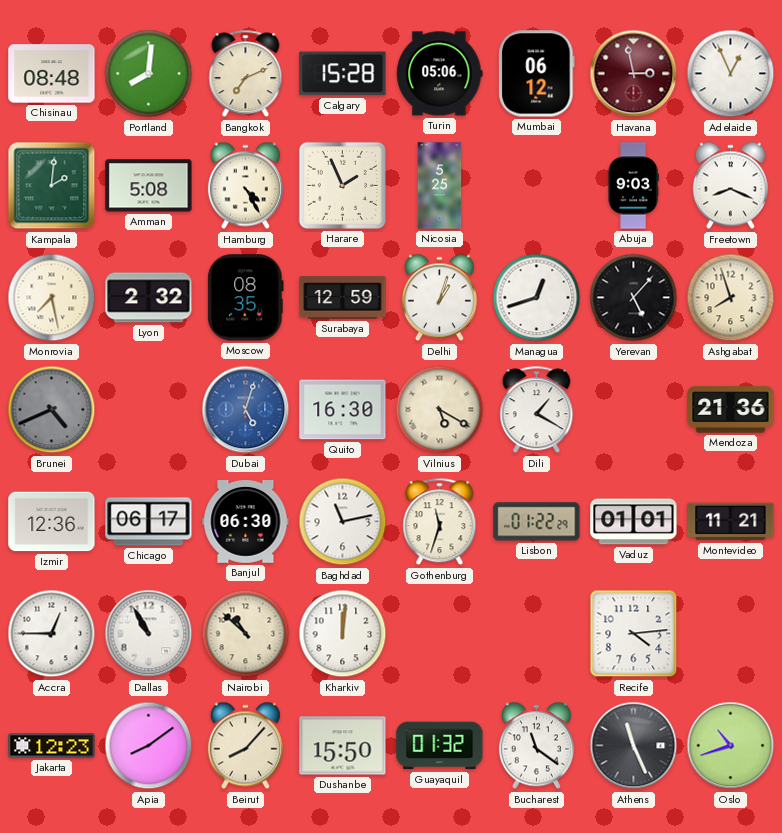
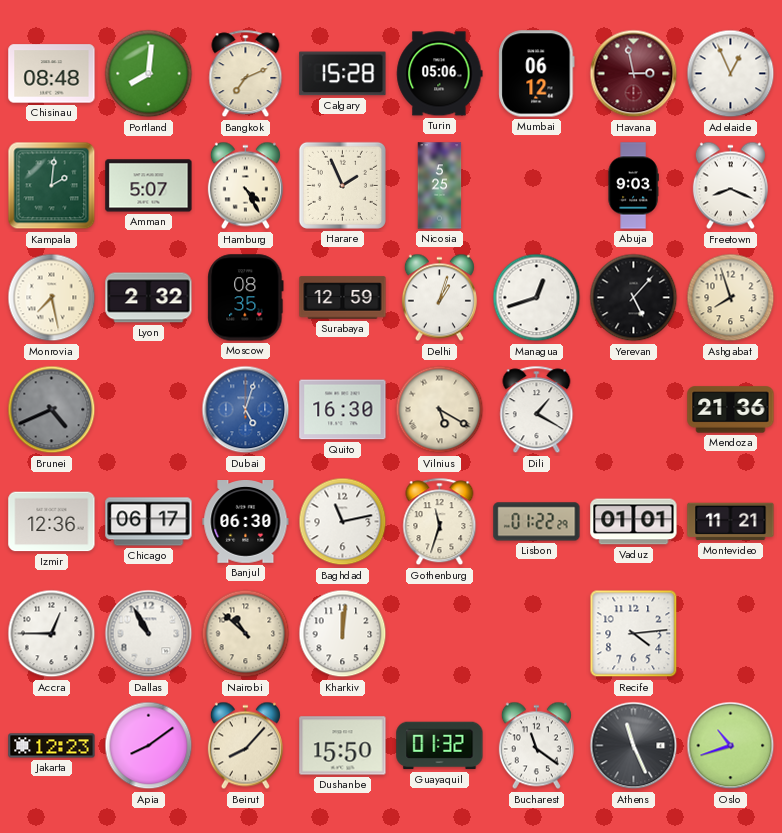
Amman: 5:08 -> 5:07 (149, 186)
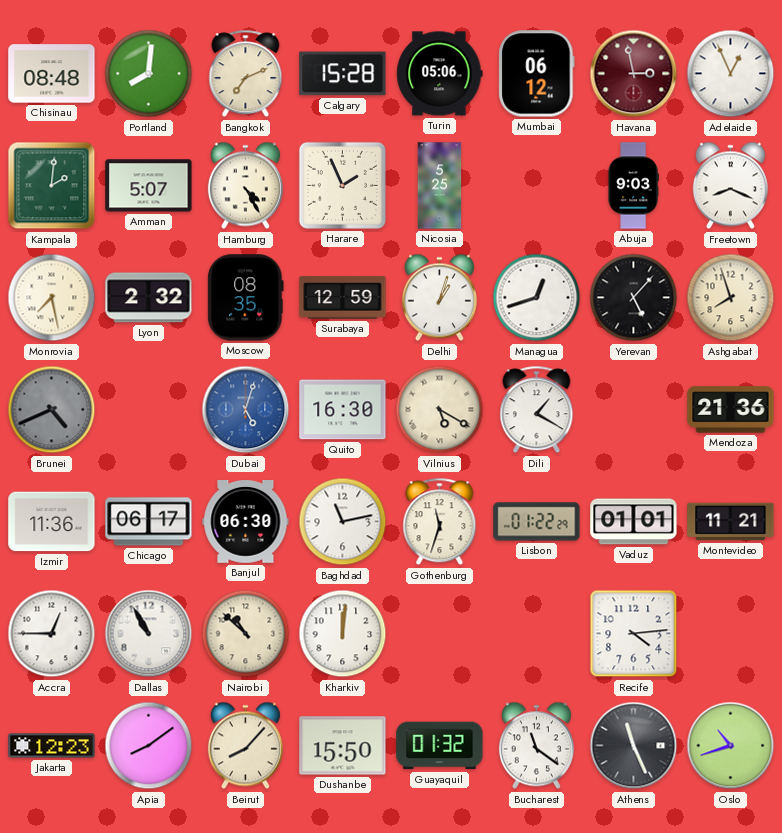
Izmir: 12:36 -> 11:36 (52, 522)
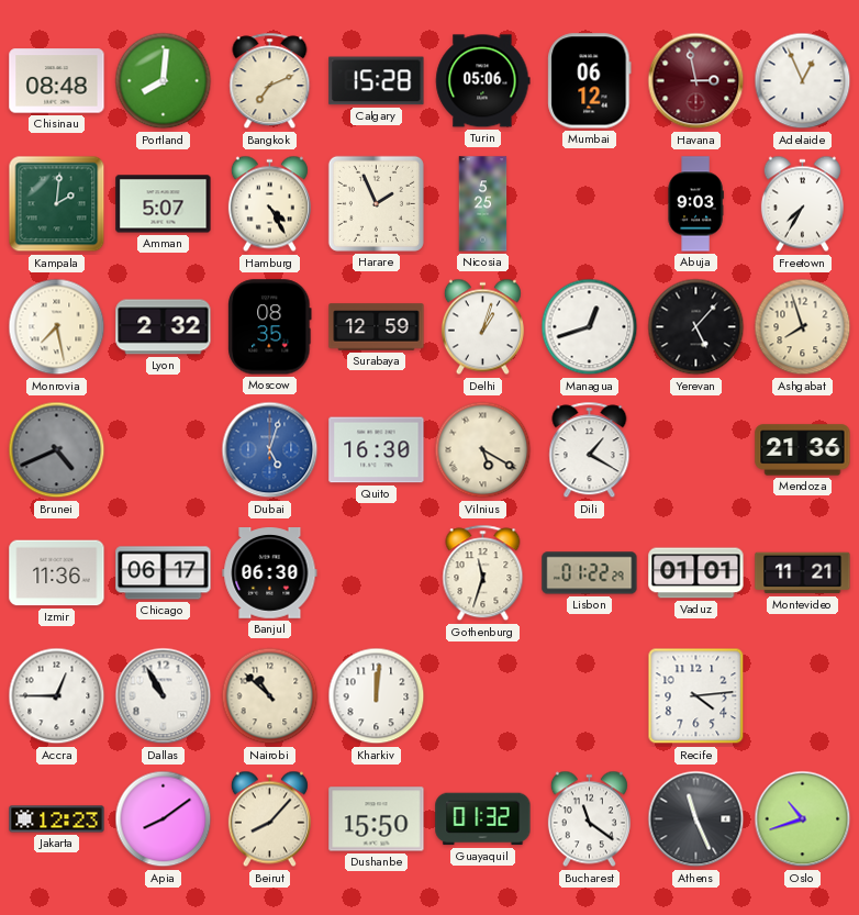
Freetown: 8:19 -> 7:35 (802, 204)
Baghdad: 11:13 -> none (343, 522)
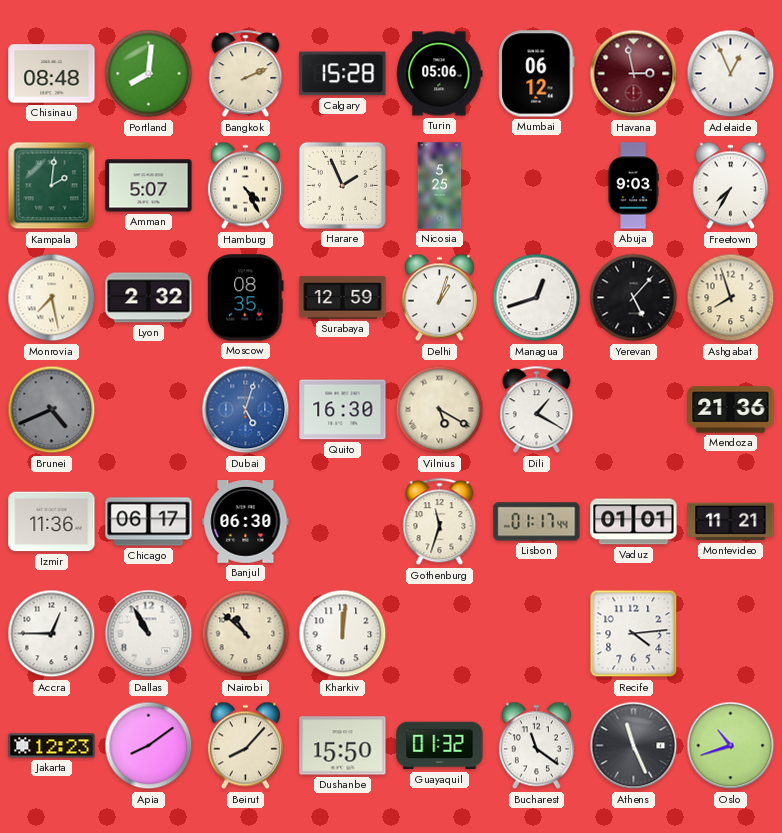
Bangkok: 7:11 -> 2:11 (246, 74)
Lisbon: 01:22 -> 01:17 (537, 522)
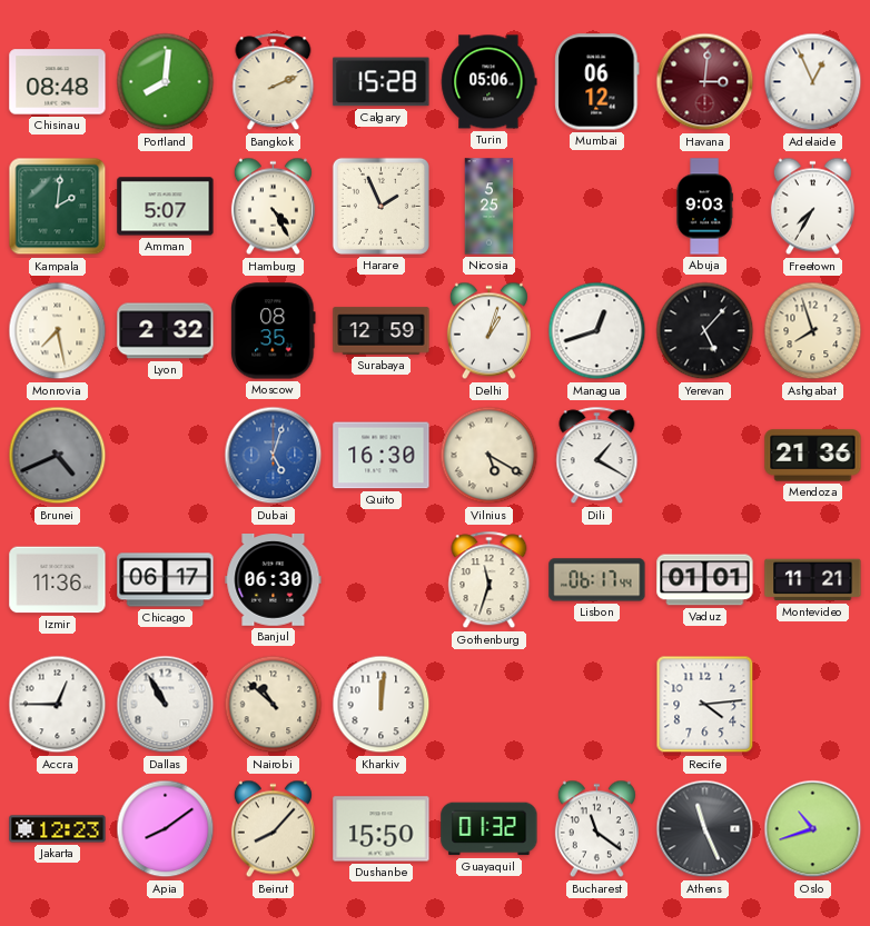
Havana: 2:58 -> 3:01 (705, 82)
Lisbon: 01:17 -> 06:17 (597, 580)
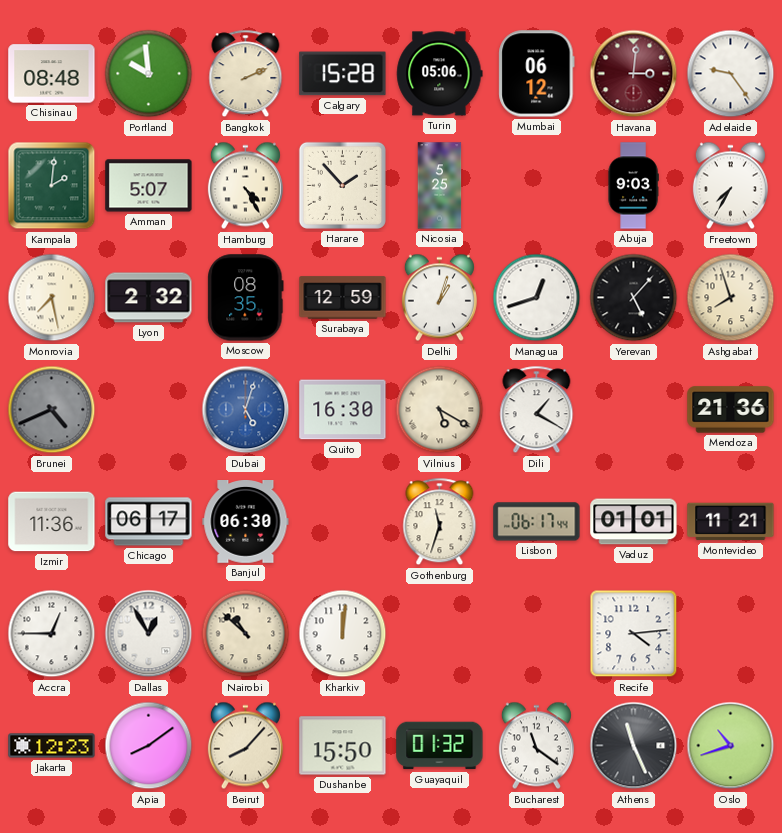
Portland: 8:01 -> 9:59 (149, 74)
Adelaide: 12:56 -> 9:24 (731, 74)
Harare: 1:56 -> 1:53 (342, 185)
Dallas: 10:55 -> 12:55 (149, 634)
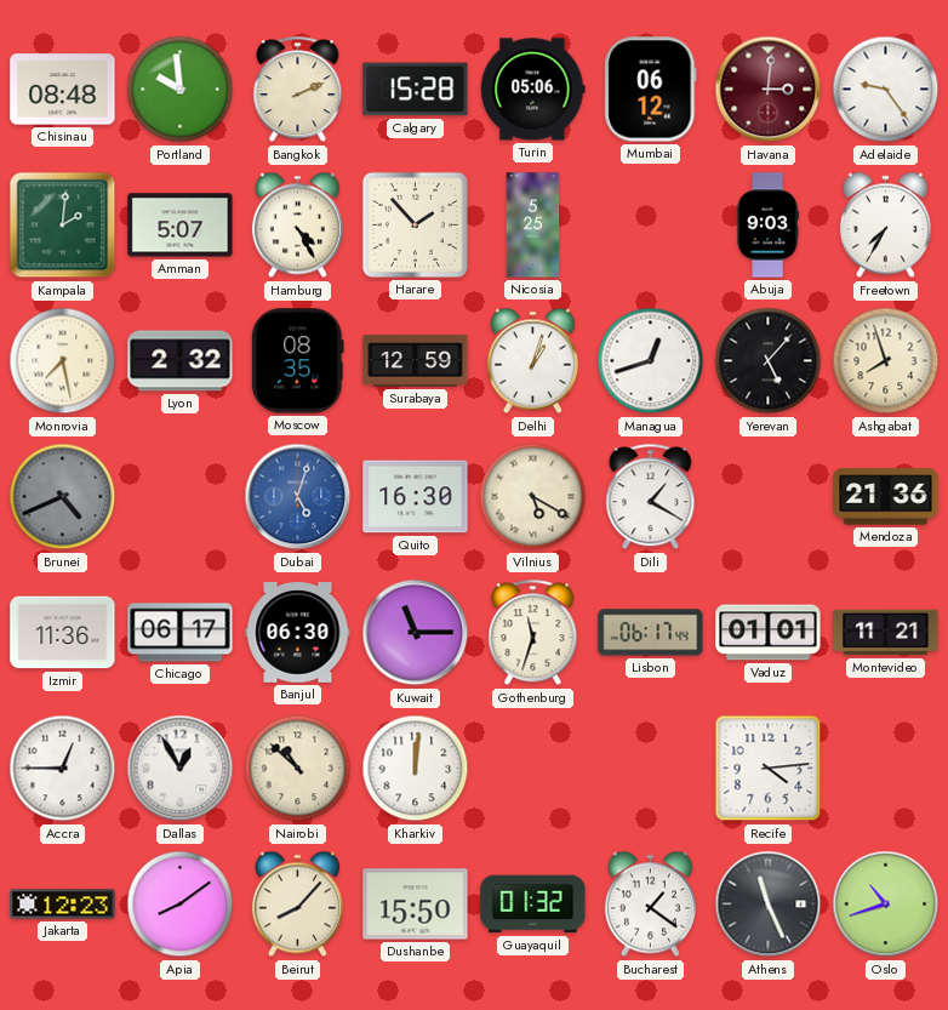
Kuwait: none -> 11:15 (416, 633)
Bucharest: 11:21 -> 1:21 (650, 905)
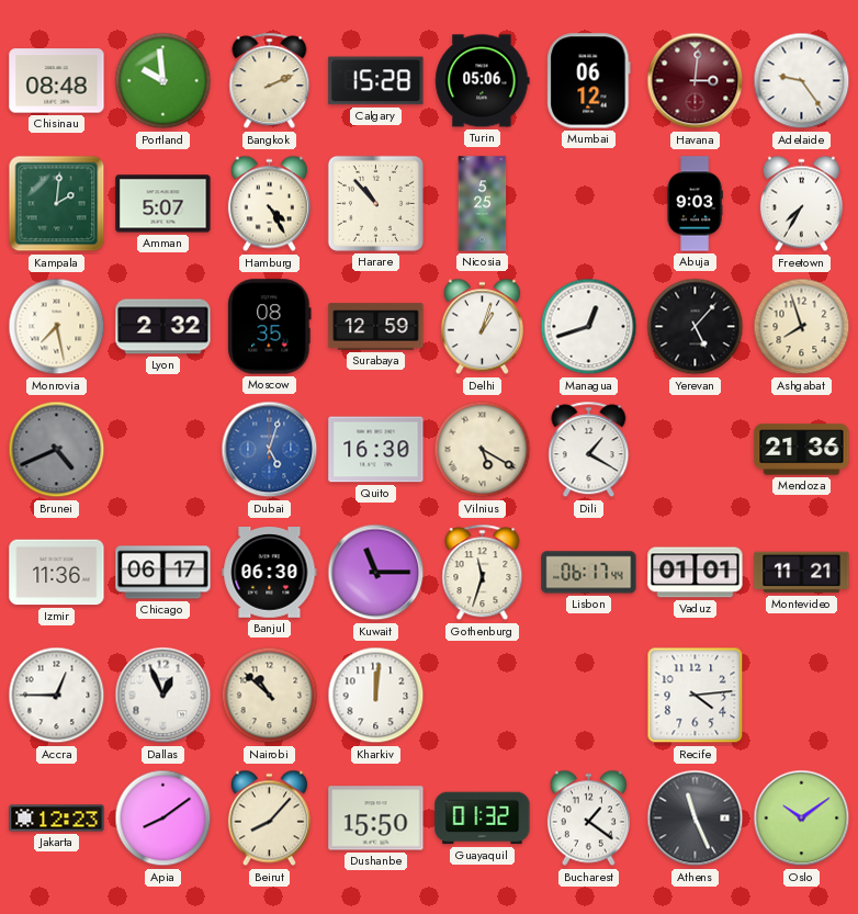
Harare: 1:53 -> 10:53 (375, 203)
Dallas: 12:55 -> 12:56 (163, 696)
Oslo: 10:42 -> 10:09 (802, 819)
